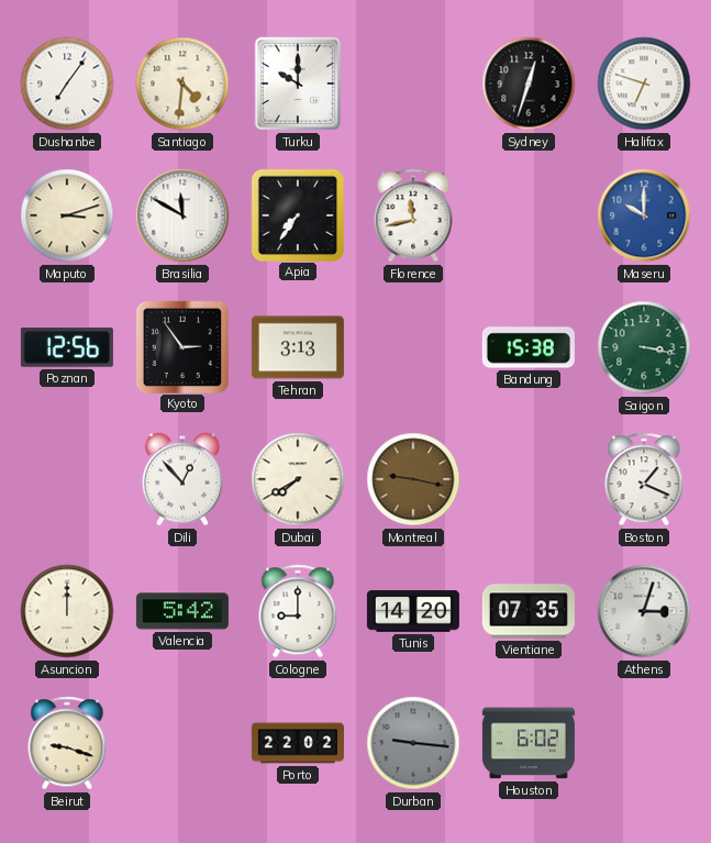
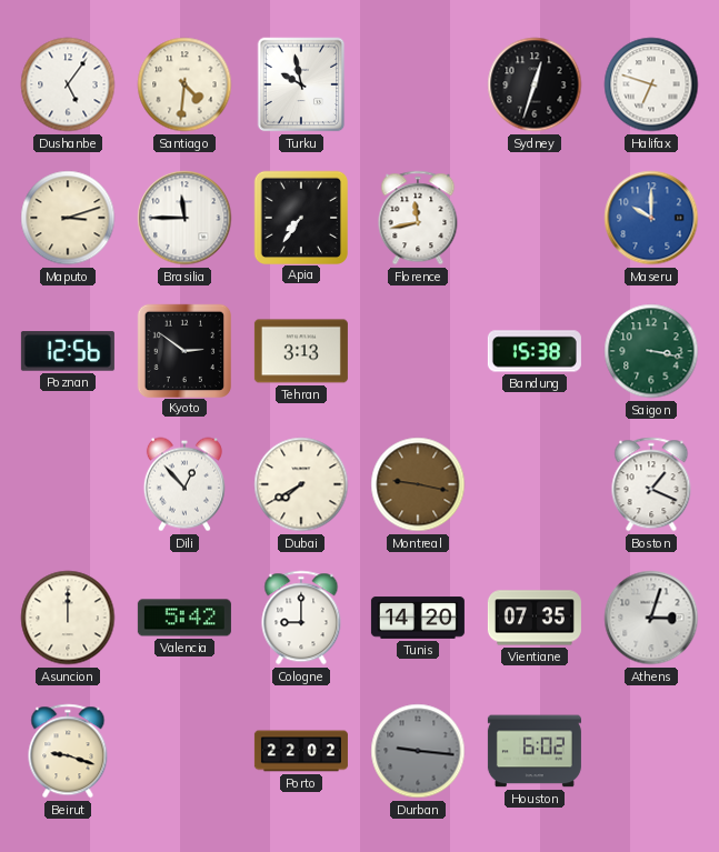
Dushanbe: 7:06 -> 5:06 (68, 84)
Turku: 10:00 -> 9:58 (301, 84)
Brasilia: 11:50 -> 11:45 (184, 218)
Kyoto: 2:54 -> 2:51 (183, 350)
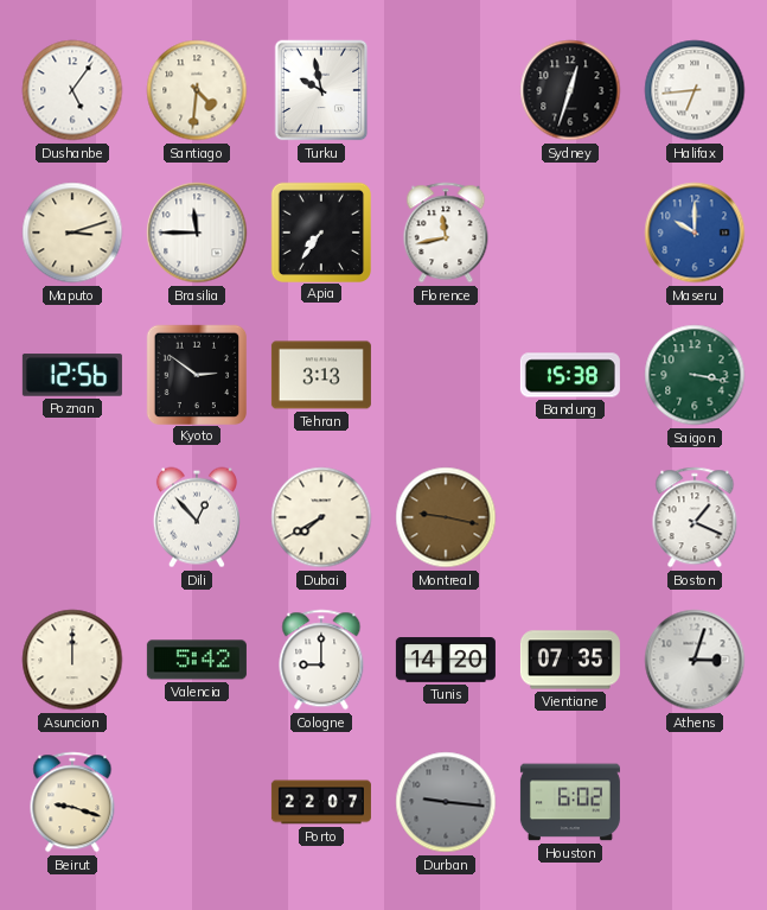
Halifax: 6:48 -> 6:44 (695, 90)
Porto: 22:02 -> 22:07 (321, 802)
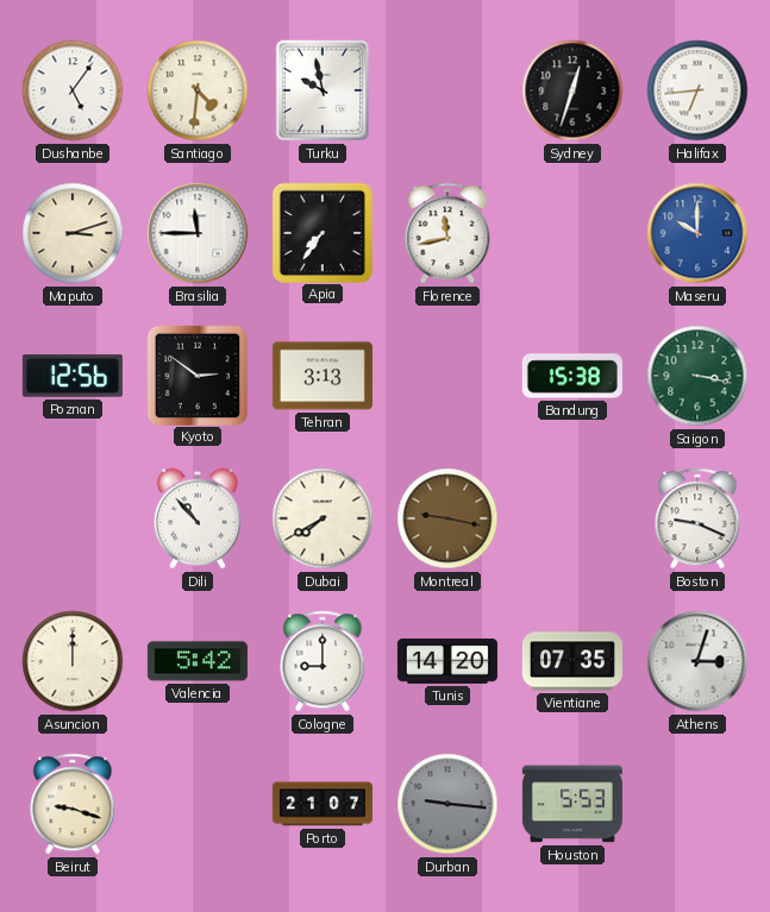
Dili: 12:53 -> 10:53 (198, 518)
Boston: 1:19 -> 9:19 (697, 518)
Porto: 22:07 -> 21:07 (323, 804)
Houston: 6:02 -> 5:53 (572, 804)
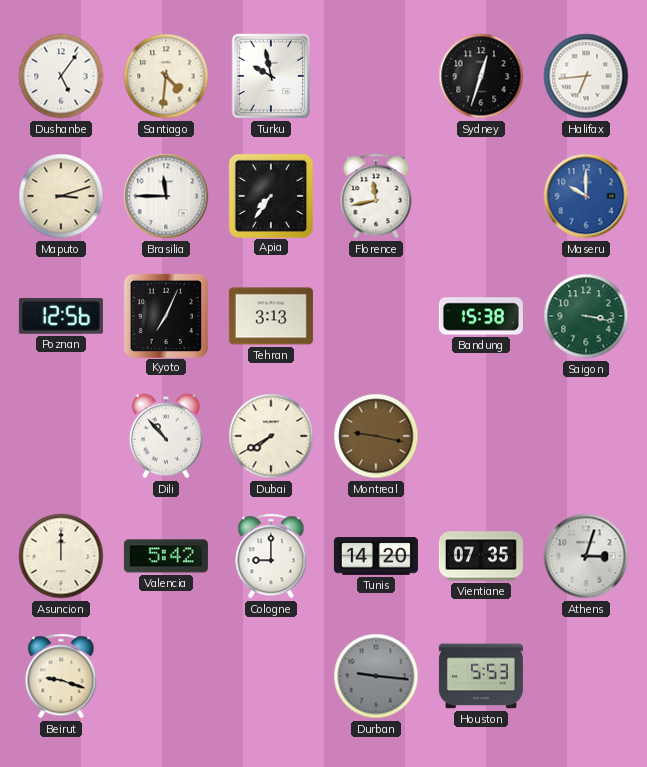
Kyoto: 2:51 -> 7:04 (165, 315)
Boston: 9:19 -> none (697, 518)
Porto: 21:07 -> none (323, 804)
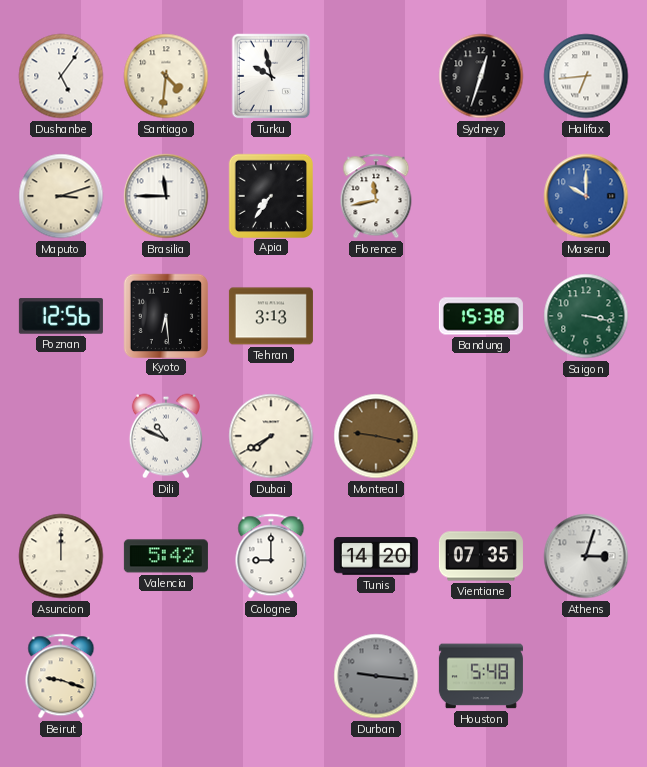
Kyoto: 7:04 -> 6:29 (165, 315)
Dili: 10:53 -> 10:49 (166, 436)
Houston: 5:53 -> 5:48 (481, 676)
